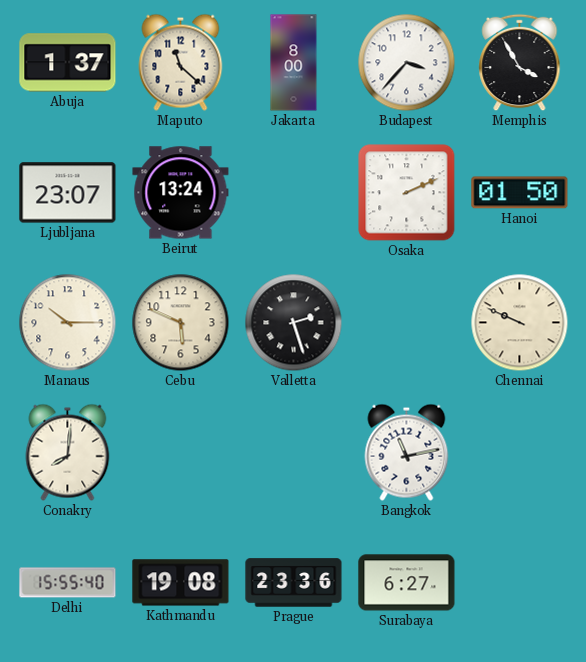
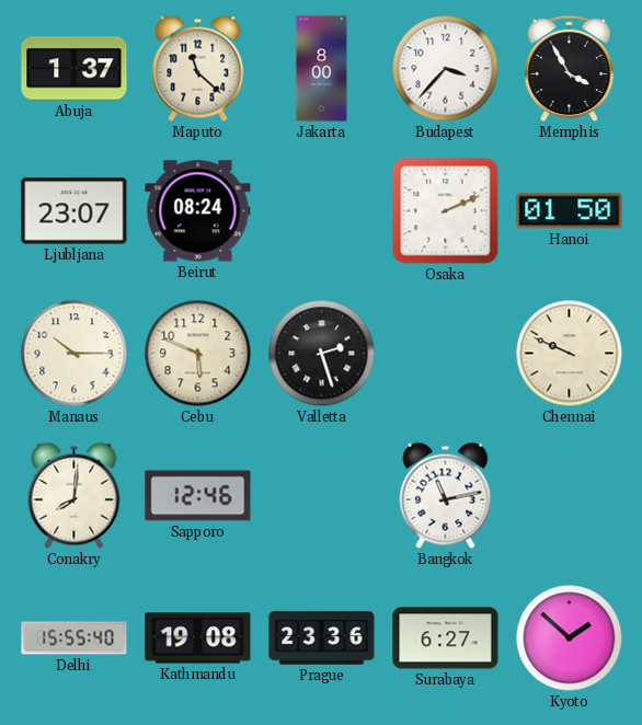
Beirut: 13:24 -> 08:24 (198, 211)
Sapporo: none -> 12:46 (198, 496)
Kyoto: none -> 1:52 (570, 638)
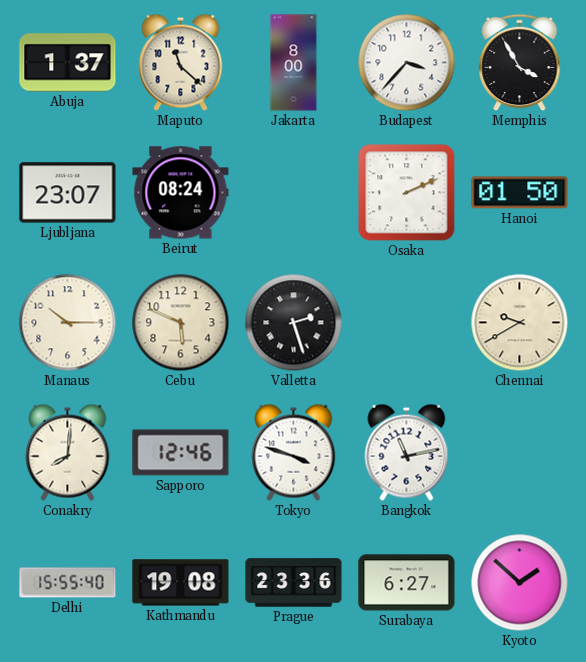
Chennai: 9:49 -> 9:40 (520, 323)
Tokyo: none -> 3:48 (294, 452)
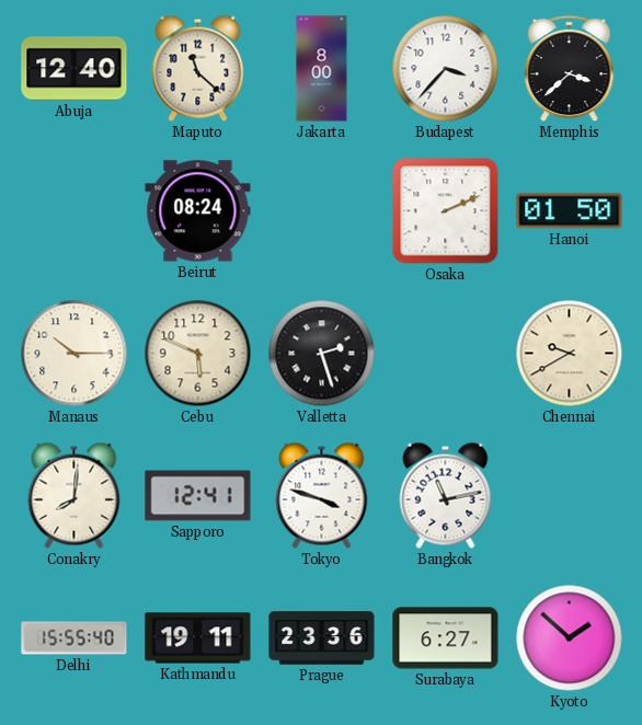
Abuja: 1:37 -> 12:40 (74, 69)
Memphis: 3:55 -> 3:38 (570, 69)
Ljubljana: 23:07 -> none (68, 193)
Sapporo: 12:46 -> 12:41 (198, 496)
Kathmandu: 19:08 -> 19:11 (198, 638)
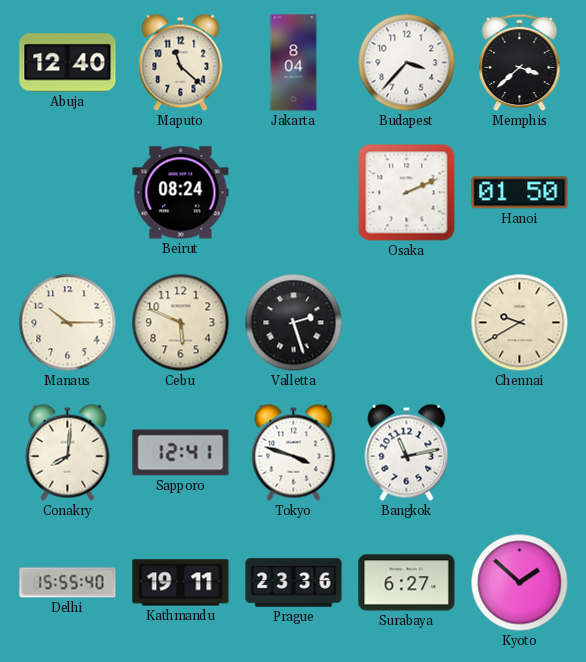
Jakarta: 8:00 -> 8:04 (294, 63)
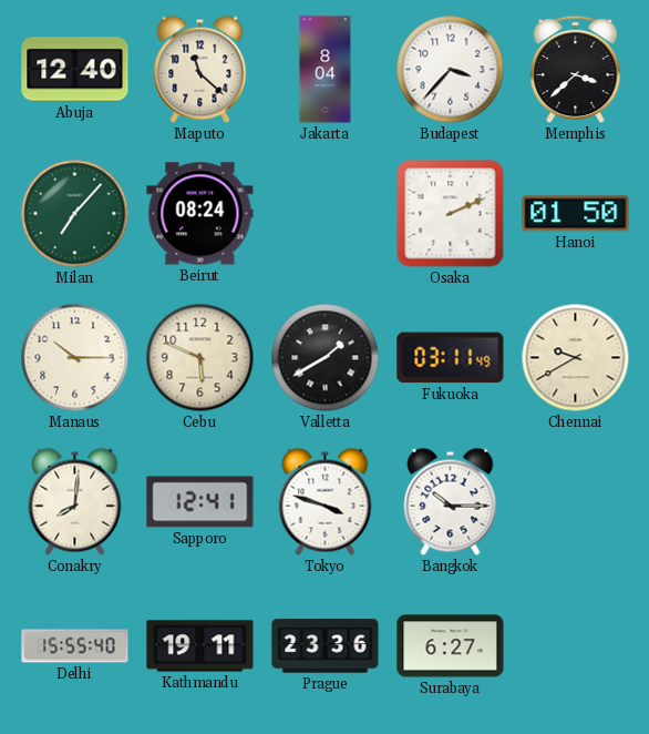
Milan: none -> 7:07 (75, 214)
Valletta: 2:27 -> 1:40 (326, 358)
Fukuoka: none -> 03:11 (451, 358)
Bangkok: 11:13 -> 10:15 (451, 501)
Kyoto: 1:52 -> none (520, 583)
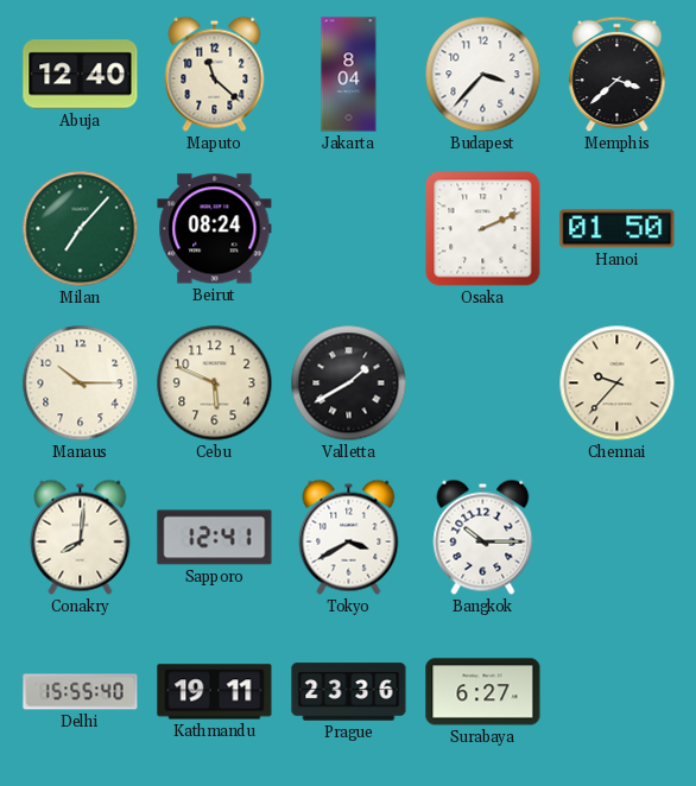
Fukuoka: 03:11 -> none (451, 358)
Chennai: 9:40 -> 9:37 (618, 384)
Tokyo: 3:48 -> 3:40 (349, 537)
